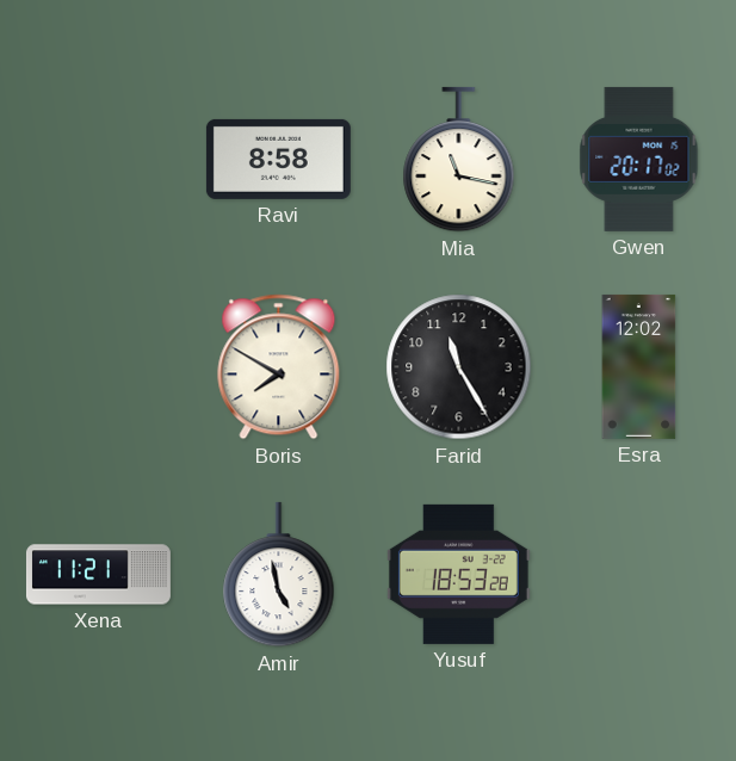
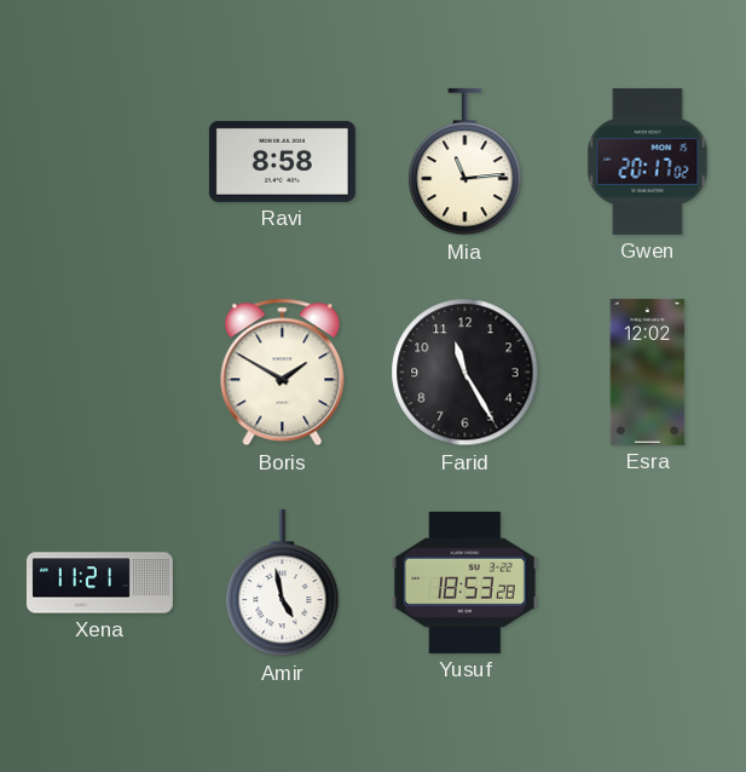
Mia: 11:17 -> 11:14 (465, 162)
Boris: 7:50 -> 1:50 (283, 373)
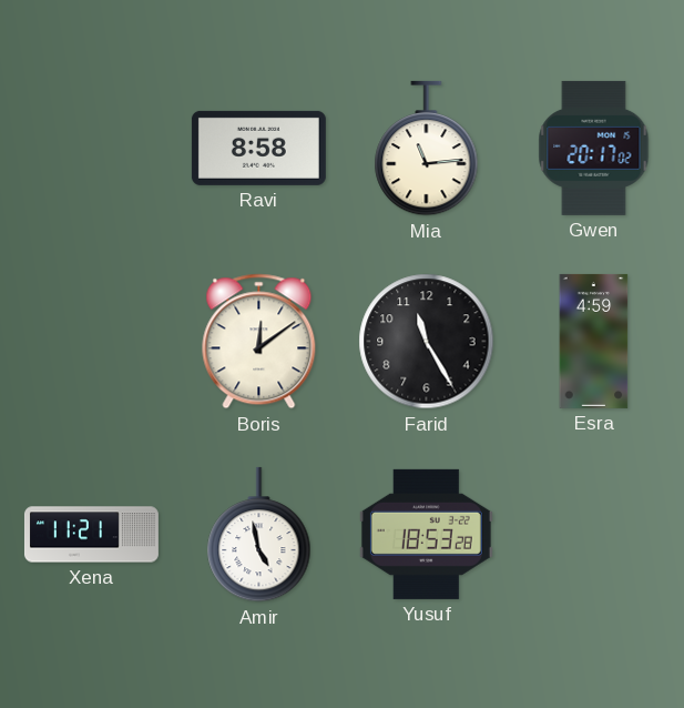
Boris: 1:50 -> 12:09 (259, 342)
Esra: 12:02 -> 4:59 (594, 341)
